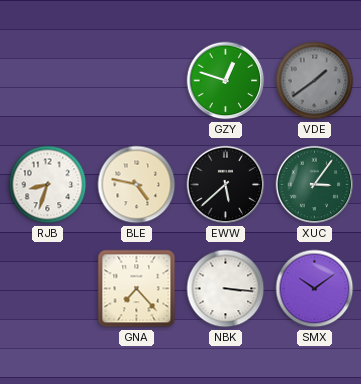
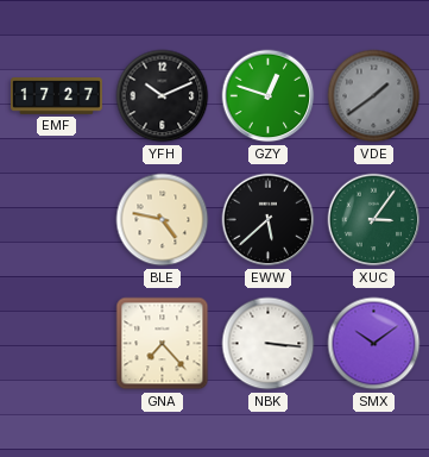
EMF: none -> 17:27 (57, 96)
YFH: none -> 10:11 (163, 96)
RJB: 8:33 -> none (48, 185)
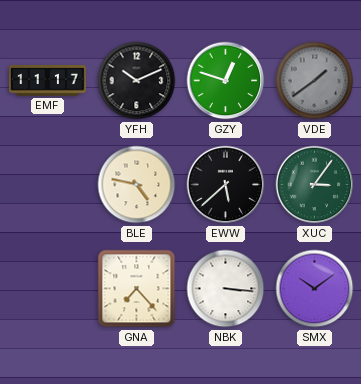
EMF: 17:27 -> 11:17 (48, 81)
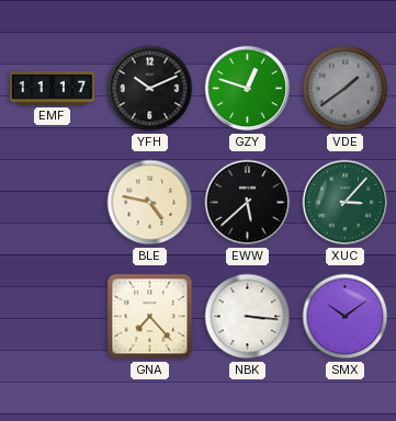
XUC: 3:06 -> 3:07 (346, 203)
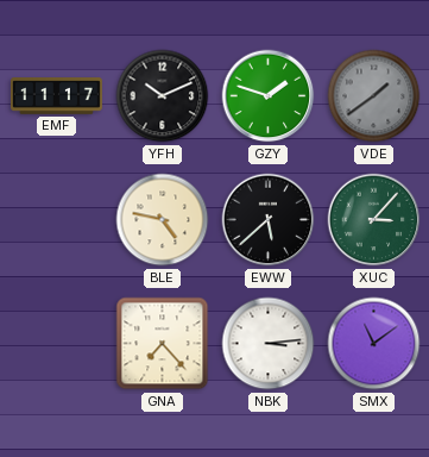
GZY: 12:48 -> 1:48 (269, 96)
NBK: 3:16 -> 3:14 (269, 344)
SMX: 10:09 -> 11:09 (374, 344)
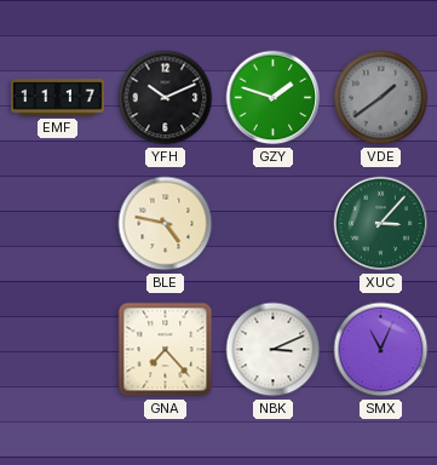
EWW: 5:38 -> none (269, 220)
NBK: 3:14 -> 3:11 (274, 350)
SMX: 11:09 -> 11:04 (381, 350)
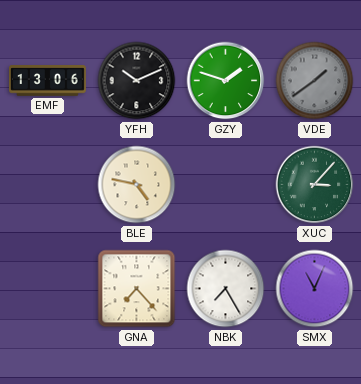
EMF: 11:17 -> 13:06 (48, 81)
NBK: 3:11 -> 7:25 (226, 289)
